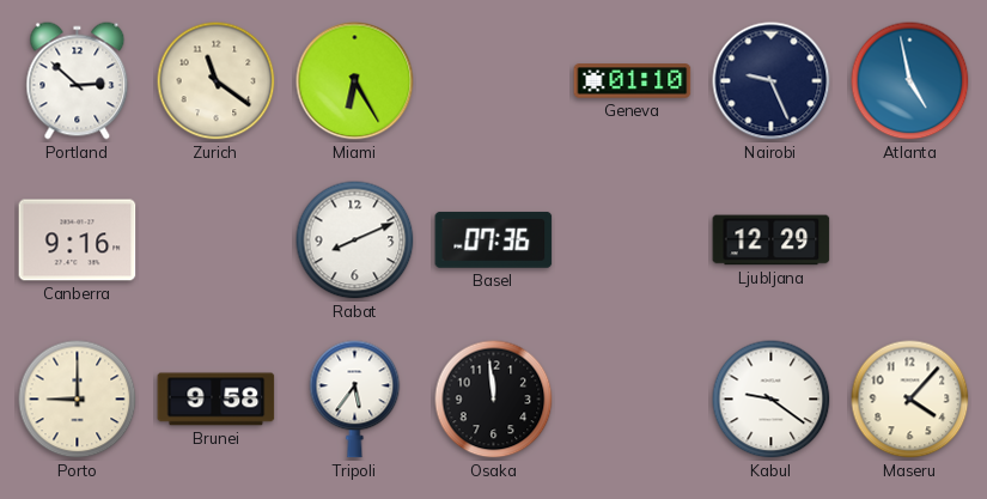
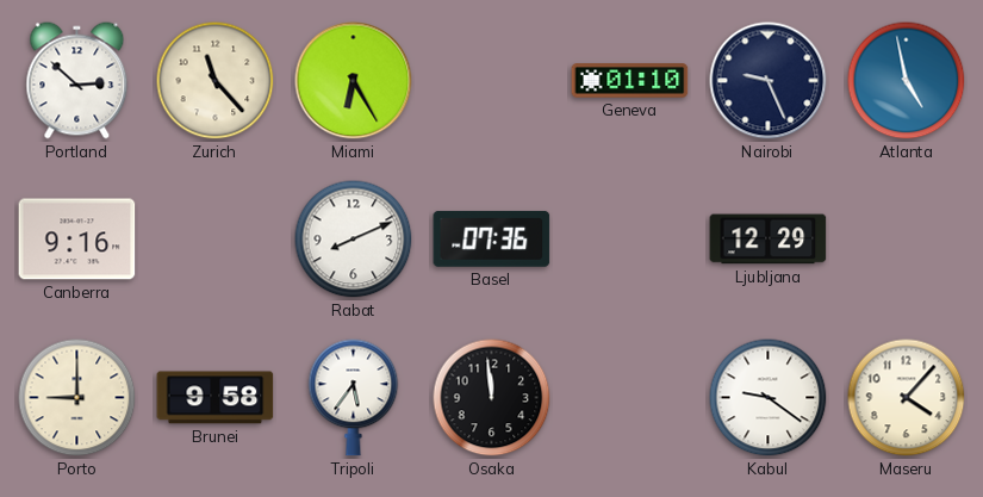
Zurich: 11:21 -> 11:23 (216, 81)
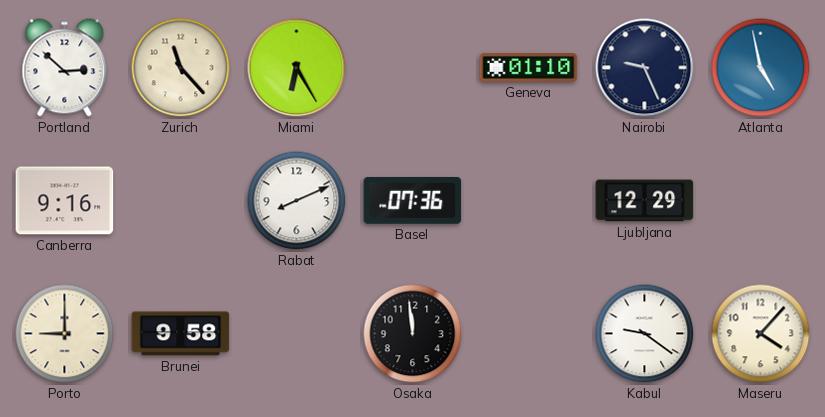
Tripoli: 5:36 -> none (354, 398)
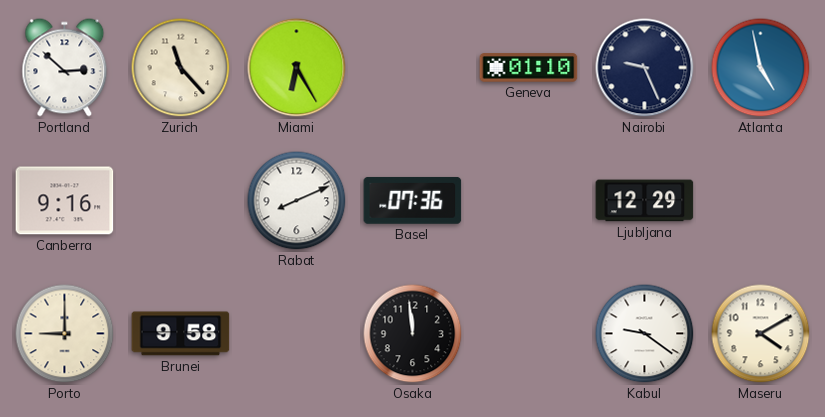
Maseru: 4:07 -> 4:10 (761, 334)
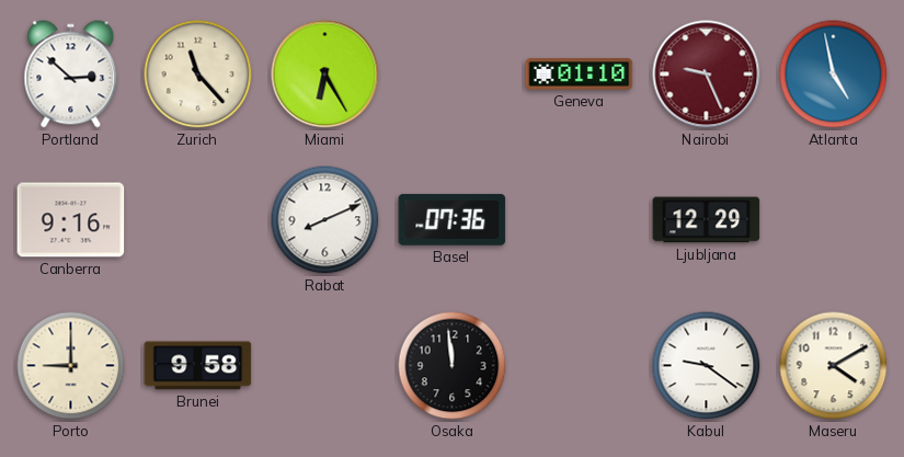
Nairobi dial: navy -> burgundy (707, 75)
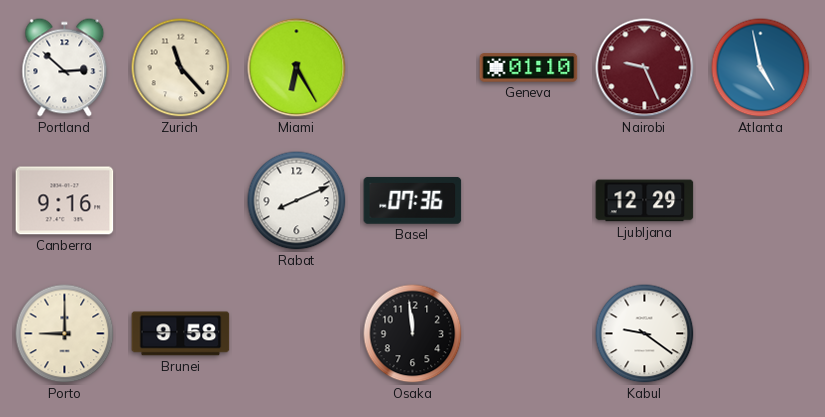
Maseru: 4:10 -> none (834, 366)
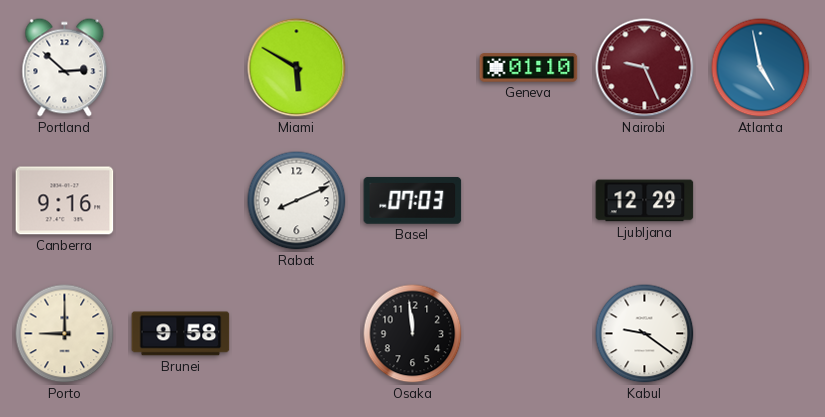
Zurich: 11:23 -> none (181, 68)
Miami: 6:25 -> 5:50 (297, 68)
Basel: 07:36 -> 07:03 (413, 200)
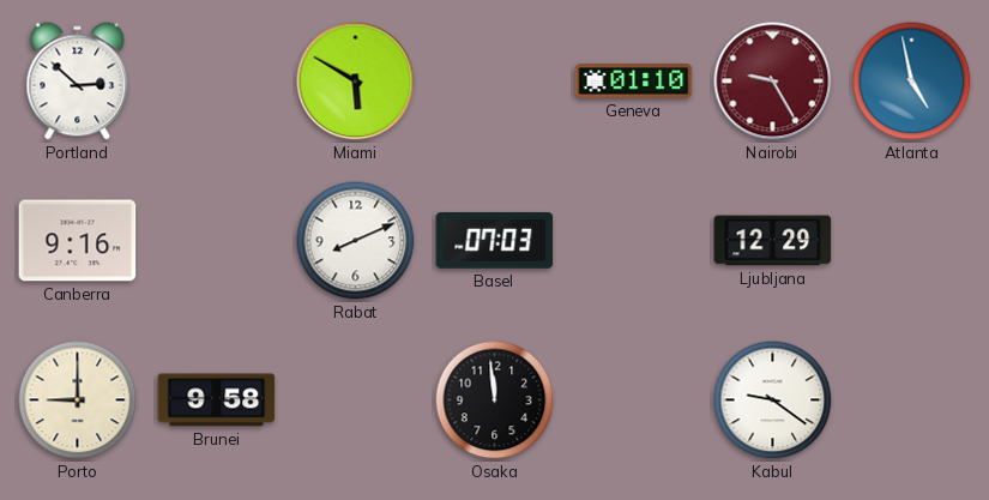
Nairobi: 9:26 -> 9:25 (773, 82)
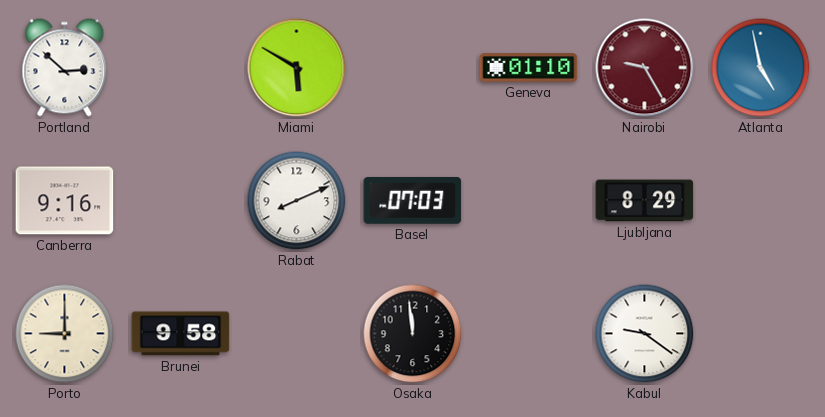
Ljubljana: 12:29 -> 8:29 (645, 201)
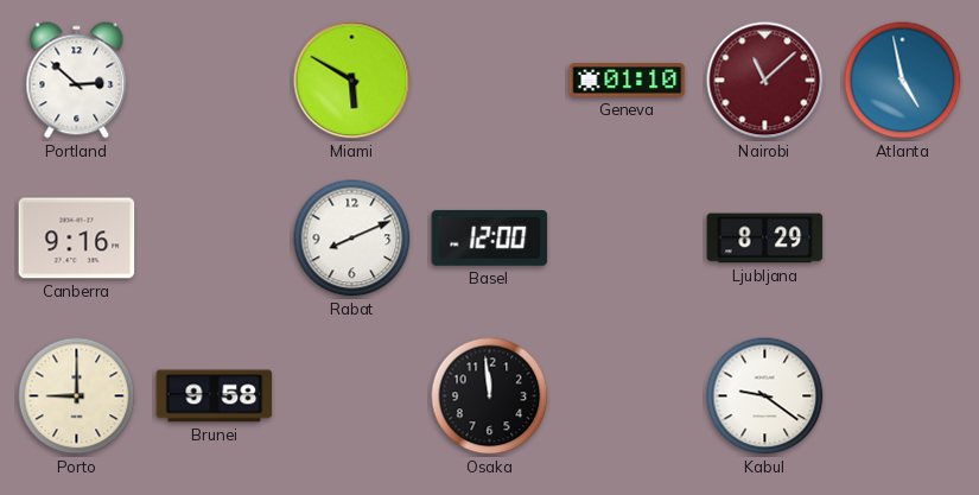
Nairobi: 9:25 -> 11:08 (765, 81)
Basel: 07:03 -> 12:00 (490, 237)
